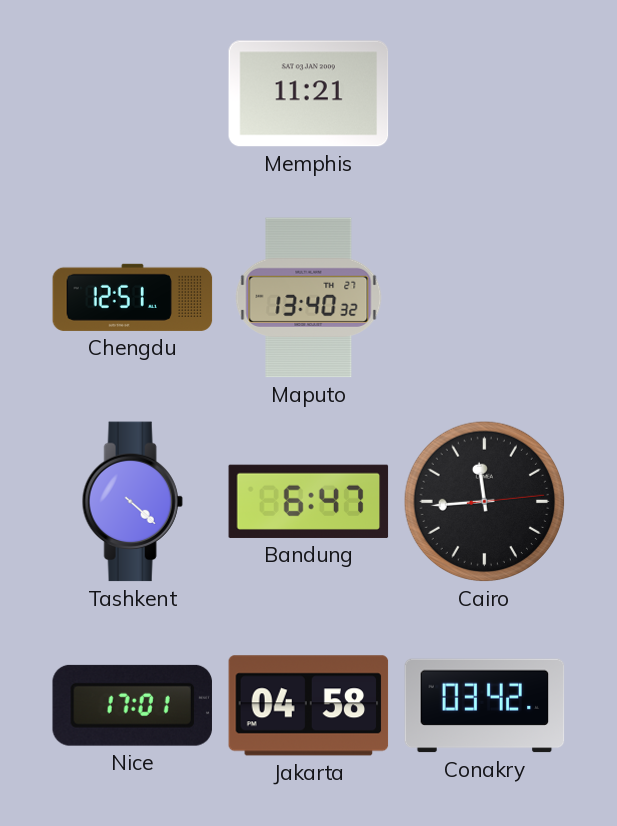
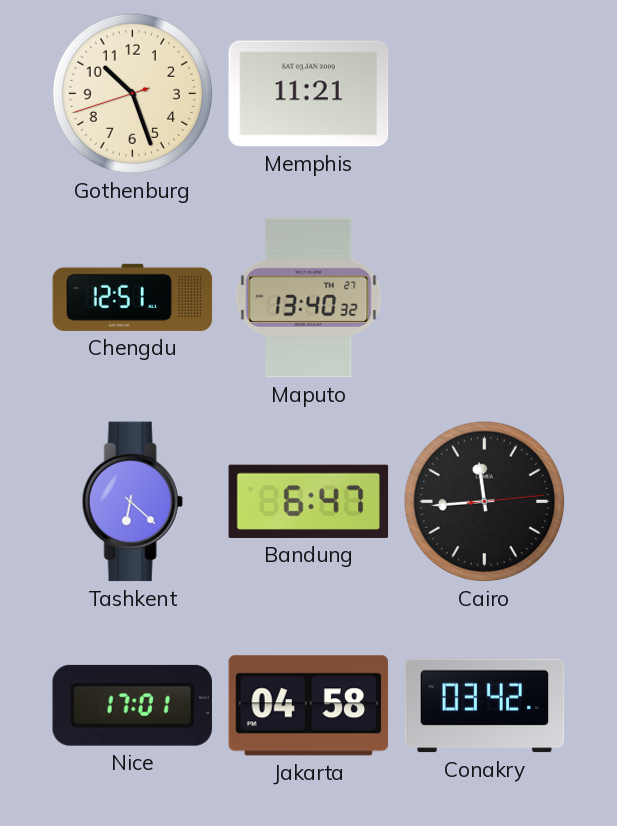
Gothenburg: none -> 10:26 (133, 94)
Tashkent: 4:22 -> 6:22 (132, 502)
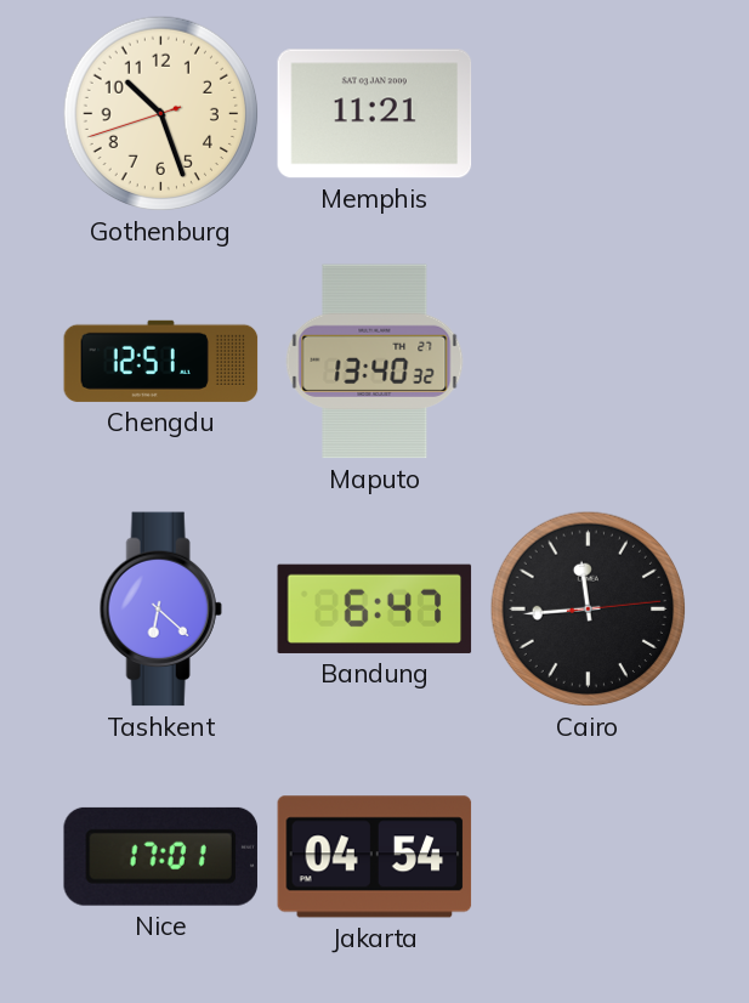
Jakarta: 04:58 -> 04:54 (375, 857)
Conakry: 03:42 -> none (485, 706)
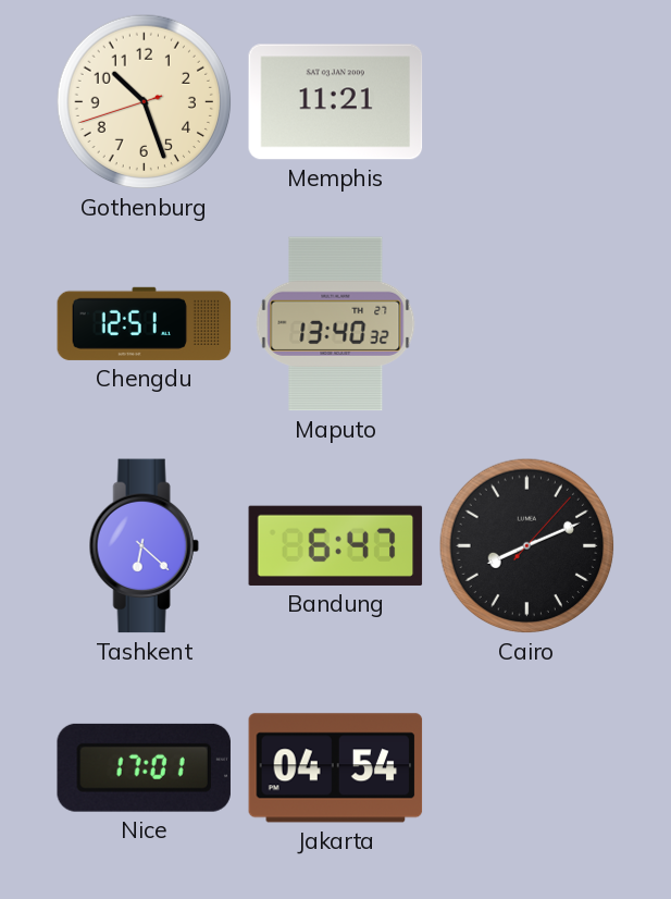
Cairo: 11:44 -> 8:11 (527, 546)
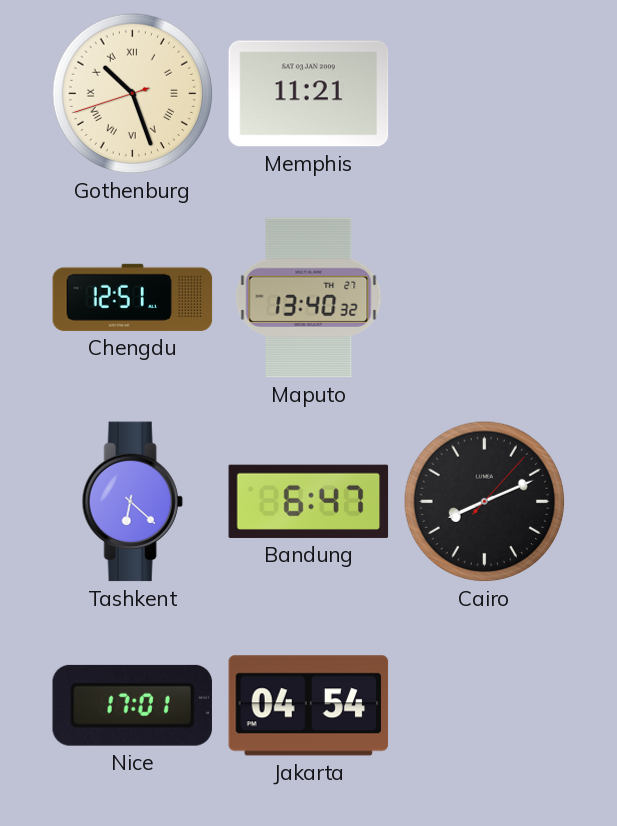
Gothenburg numerals: Arabic -> Roman (133, 94)
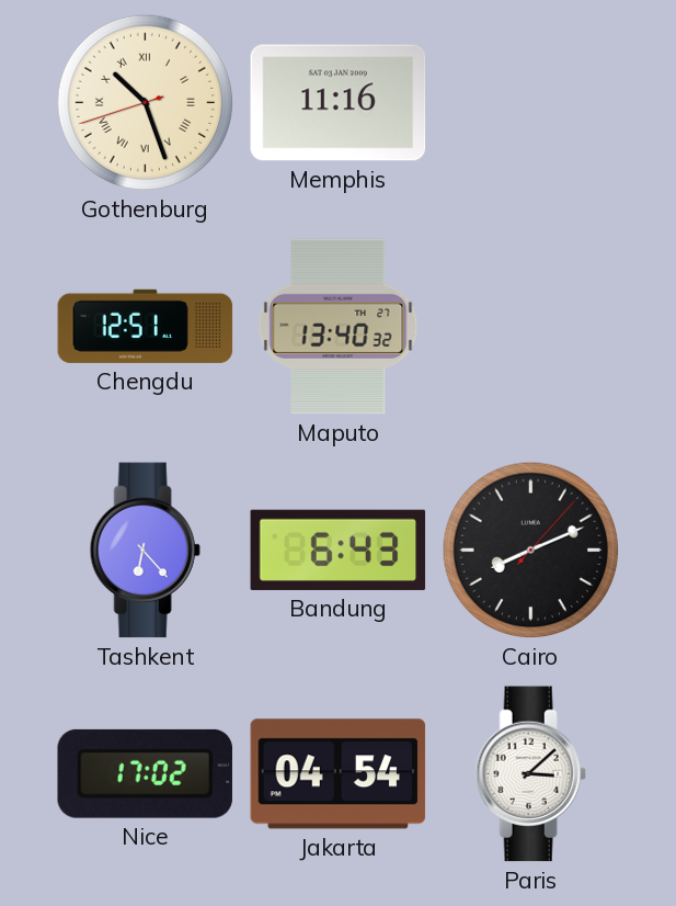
Memphis: 11:21 -> 11:16 (339, 103)
Tashkent: 6:22 -> 6:23 (145, 551)
Bandung: 6:47 -> 6:43 (339, 550)
Nice: 17:01 -> 17:02 (145, 773)
Paris: none -> 3:08 (530, 774)
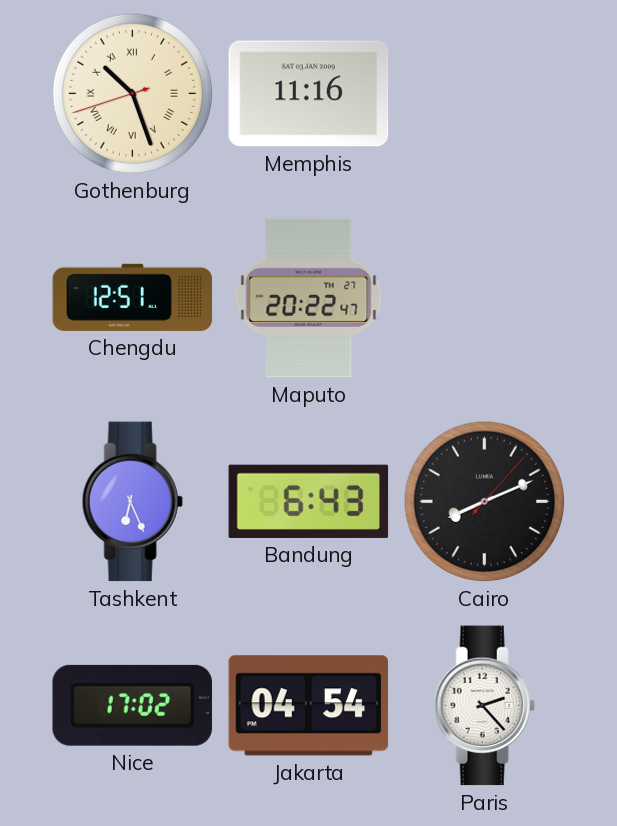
Maputo: 13:40 -> 20:22 (309, 298)
Tashkent: 6:23 -> 6:26 (132, 502)
Paris: 3:08 -> 2:23 (484, 706)
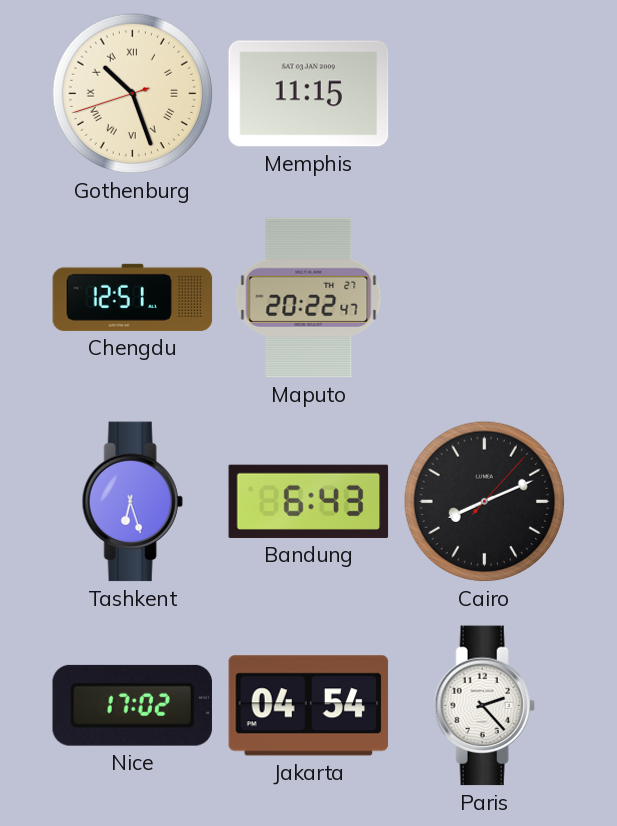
Memphis: 11:16 -> 11:15 (309, 94)
Tashkent: 6:26 -> 6:27 (132, 502)
